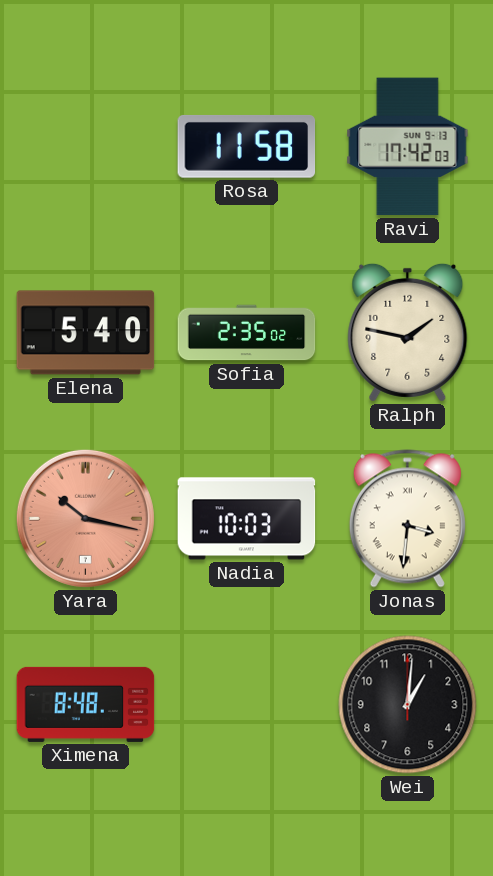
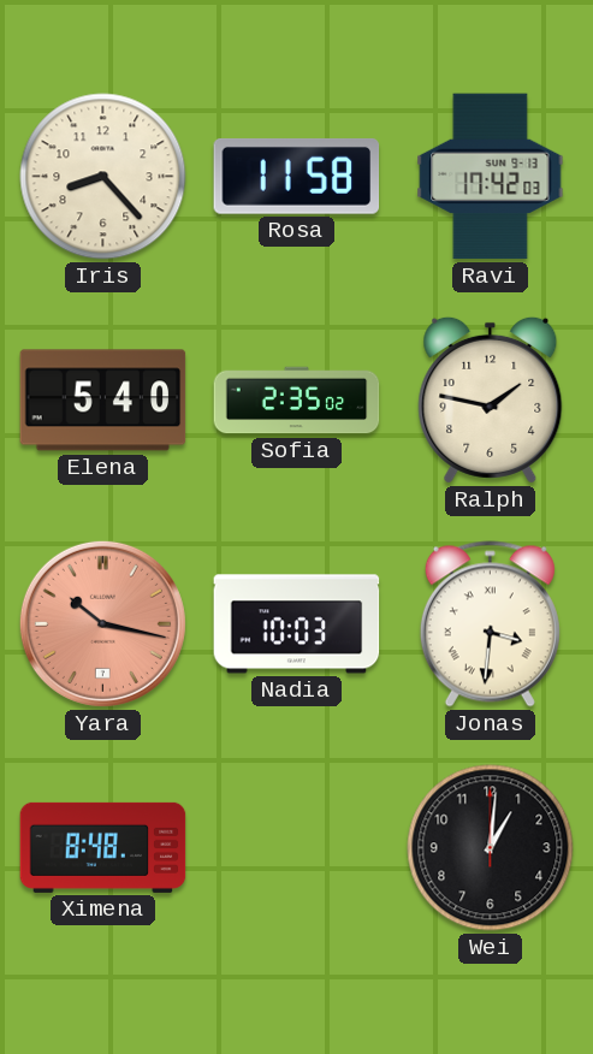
Iris: none -> 8:23 (103, 177)
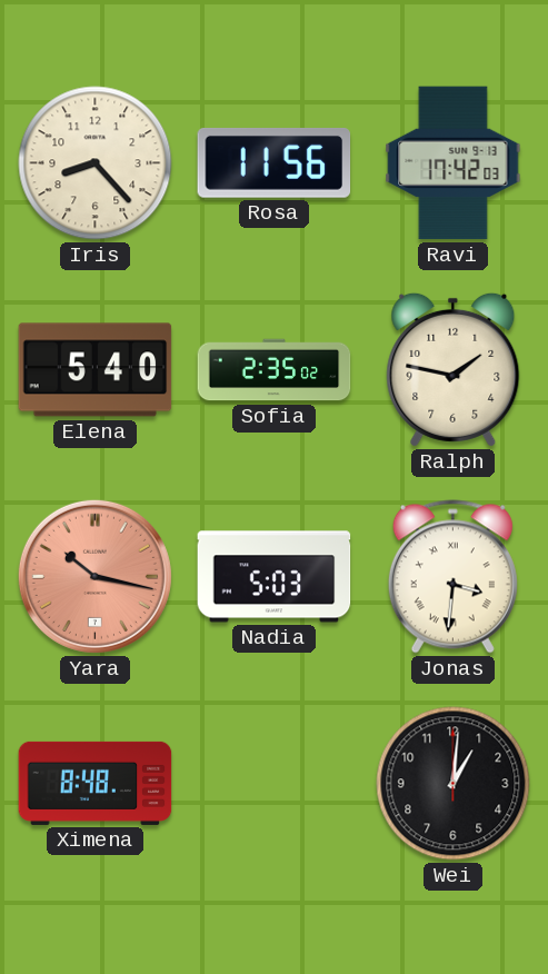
Rosa: 11:58 -> 11:56 (275, 163)
Nadia: 10:03 -> 5:03 (275, 577)
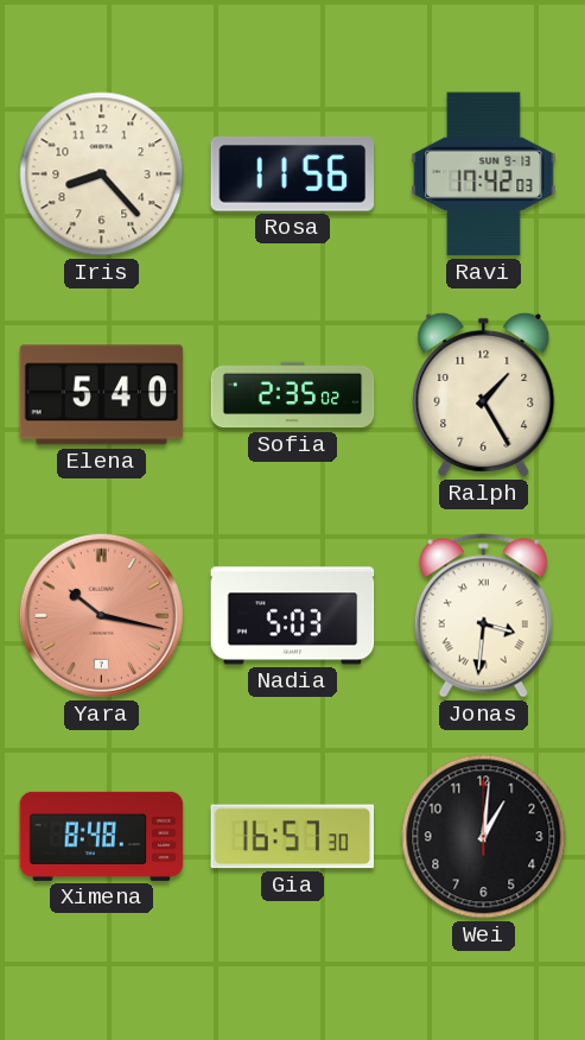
Ralph: 1:47 -> 1:25 (484, 394)
Gia: none -> 16:57 (293, 837)
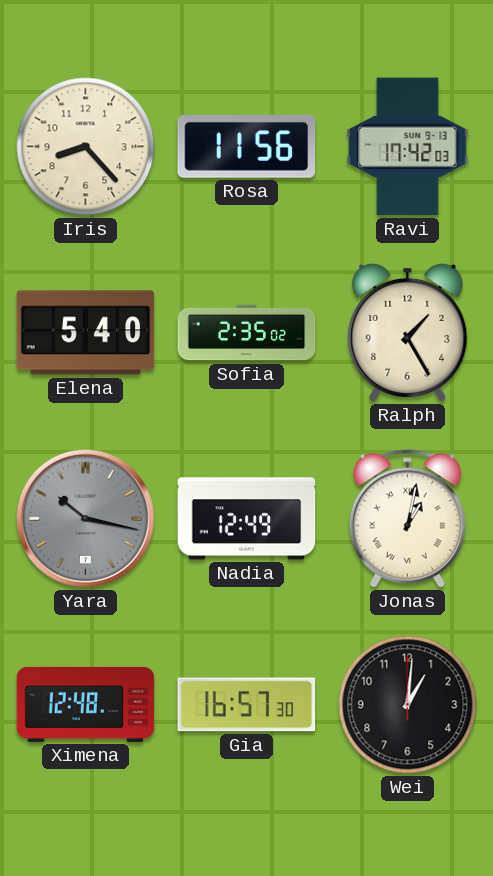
Yara dial: salmon -> grey (85, 518)
Nadia: 5:03 -> 12:49 (247, 519)
Jonas: 3:31 -> 1:02 (407, 519)
Ximena: 8:48 -> 12:48 (86, 704)
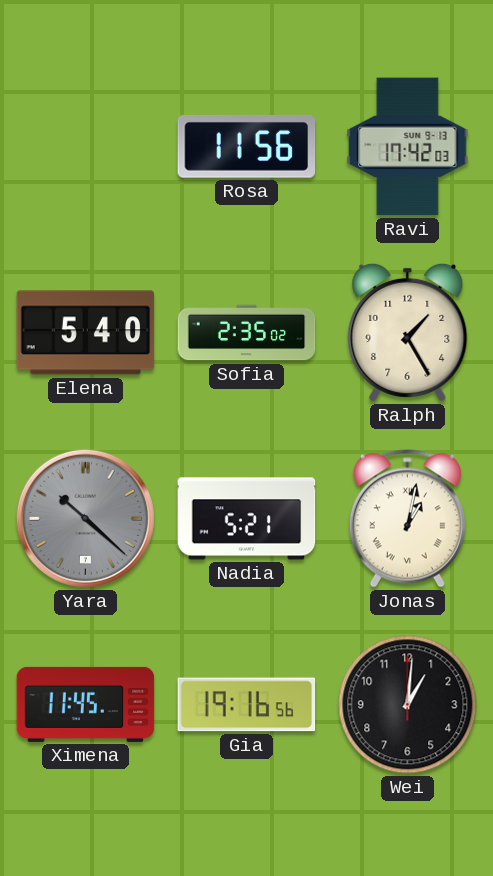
Iris: 8:23 -> none (86, 147)
Yara: 10:17 -> 10:22 (85, 518)
Nadia: 12:49 -> 5:21 (247, 519)
Ximena: 12:48 -> 11:45 (86, 704)
Gia: 16:57 -> 19:16 (247, 705)
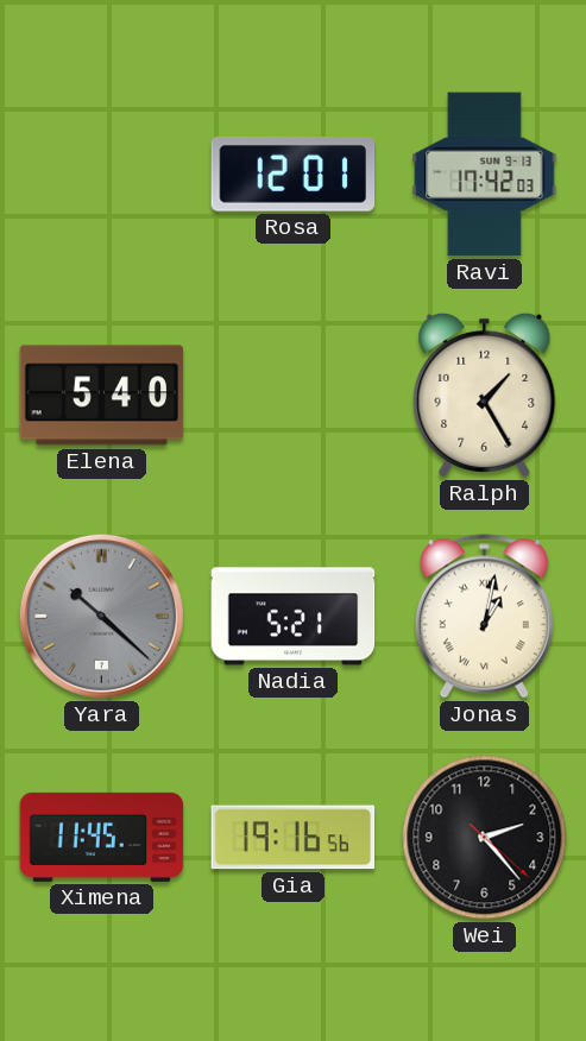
Rosa: 11:56 -> 12:01 (294, 175)
Sofia: 2:35 -> none (247, 333)
Wei: 1:01 -> 2:23 (485, 838)
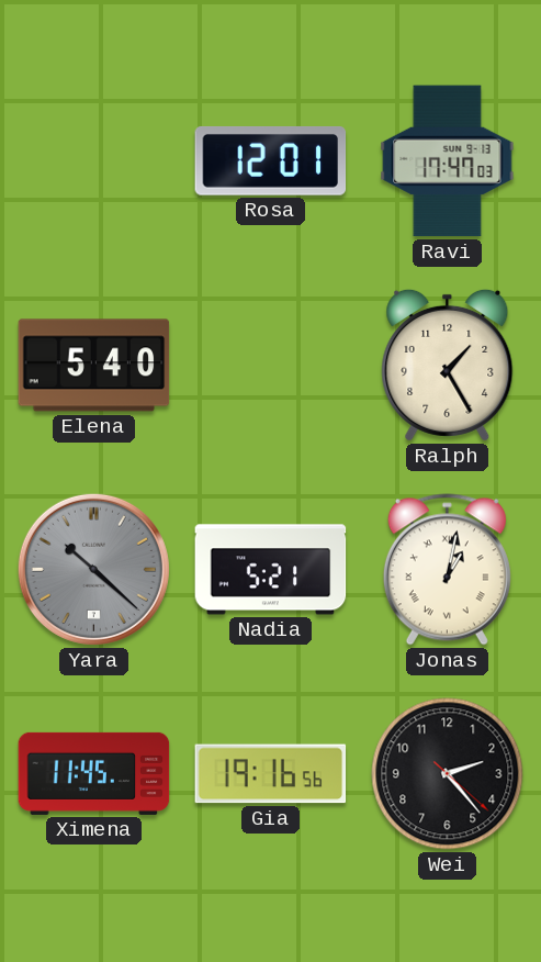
Ravi: 17:42 -> 17:47 (448, 161)
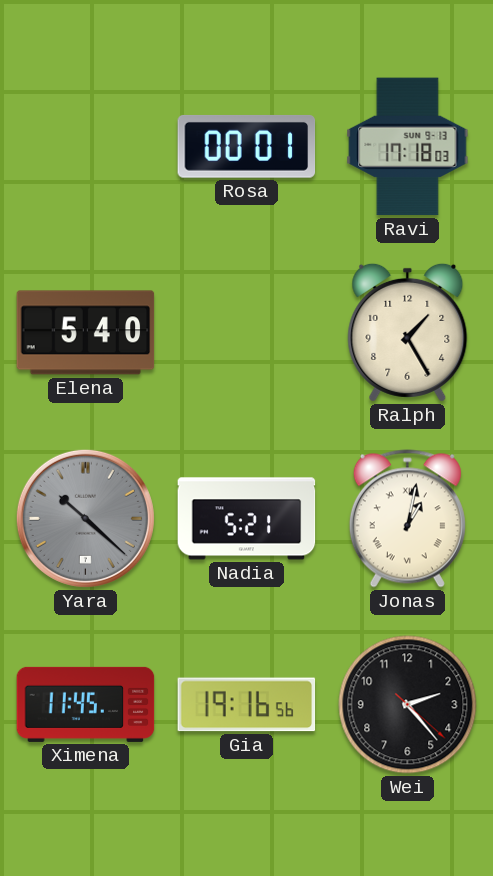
Rosa: 12:01 -> 00:01 (247, 147)
Ravi: 17:47 -> 17:18 (408, 147)
